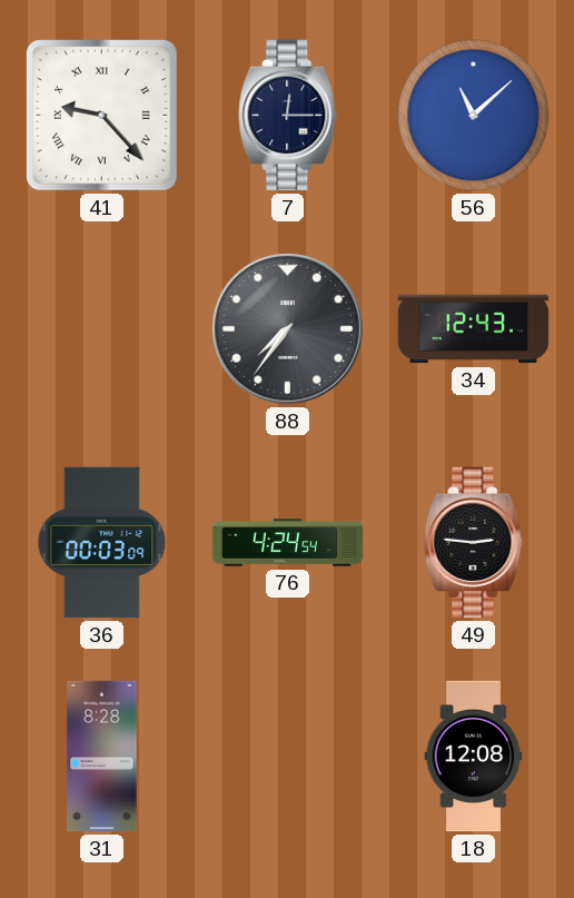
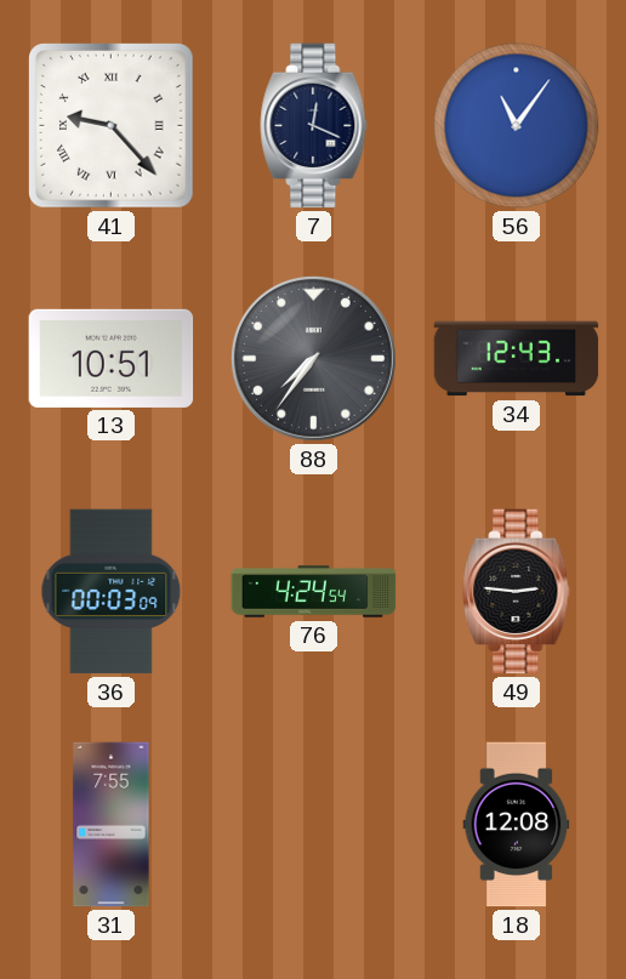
7: 12:15 -> 12:19 (314, 126)
56: 11:08 -> 11:06 (517, 126)
13: none -> 10:51 (112, 358)
31: 8:28 -> 7:55 (112, 825)
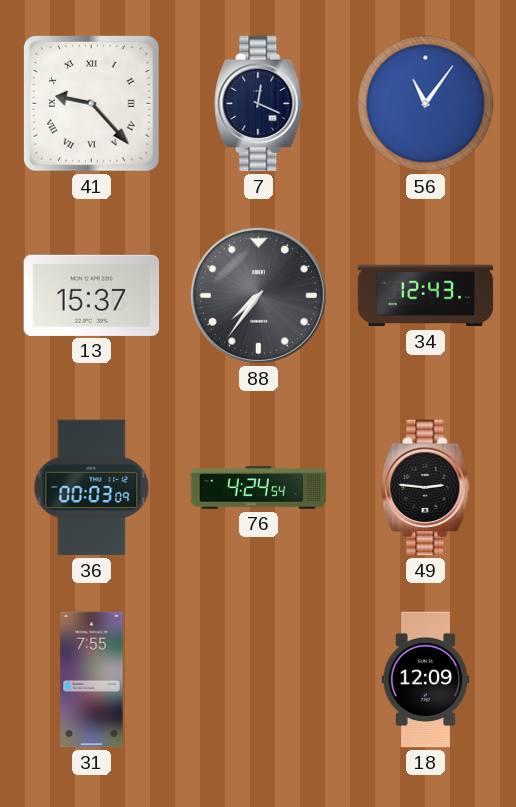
13: 10:51 -> 15:37 (92, 295)
18: 12:08 -> 12:09 (426, 680)
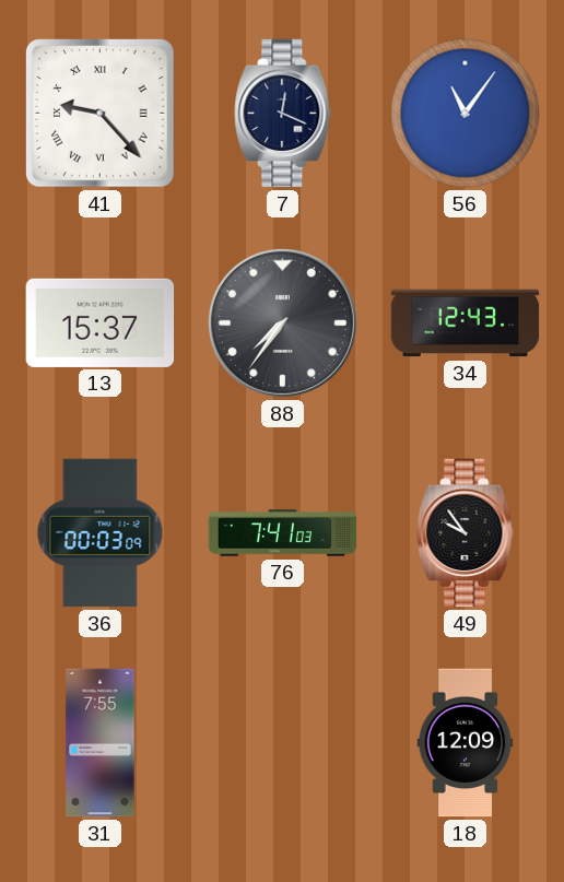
76: 4:24 -> 7:41 (283, 533)
49: 2:46 -> 9:54 (466, 533)
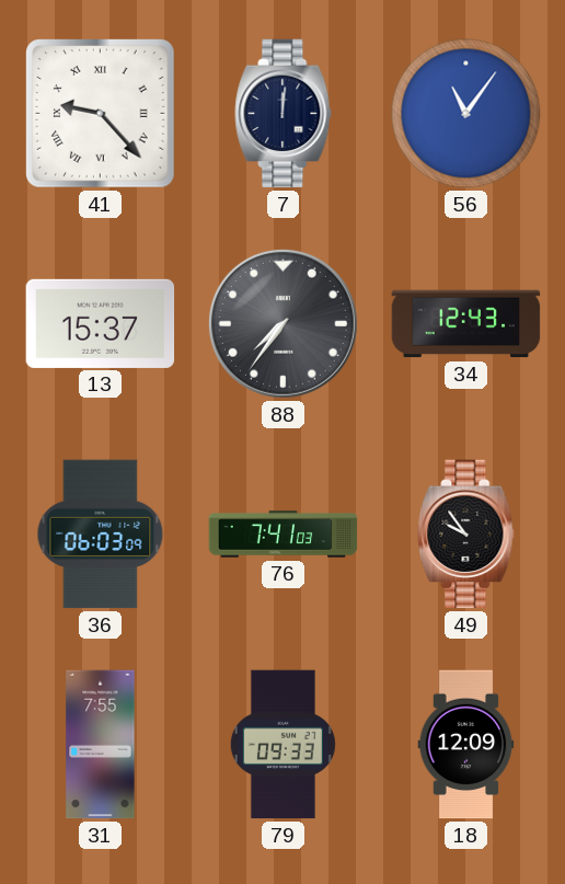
7: 12:19 -> 12:01 (284, 114)
36: 00:03 -> 06:03 (101, 535)
79: none -> 09:33 (282, 745)
